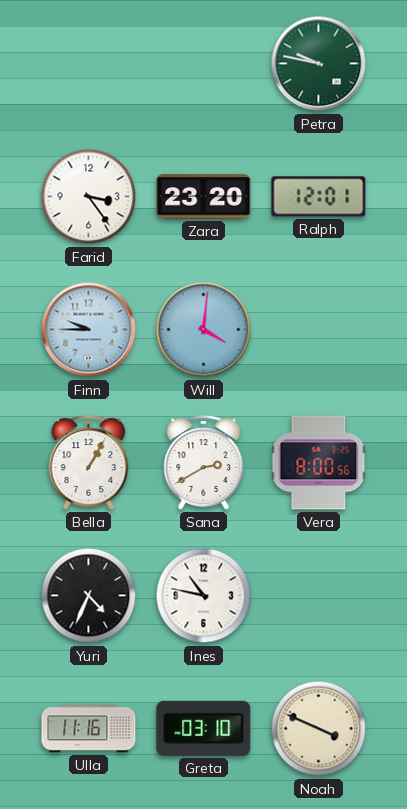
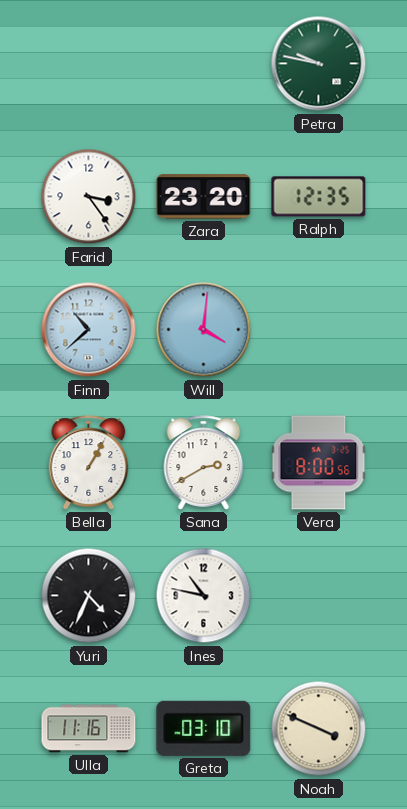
Ralph: 12:01 -> 12:35 (319, 197)
Finn: 9:45 -> 10:38 (89, 330)
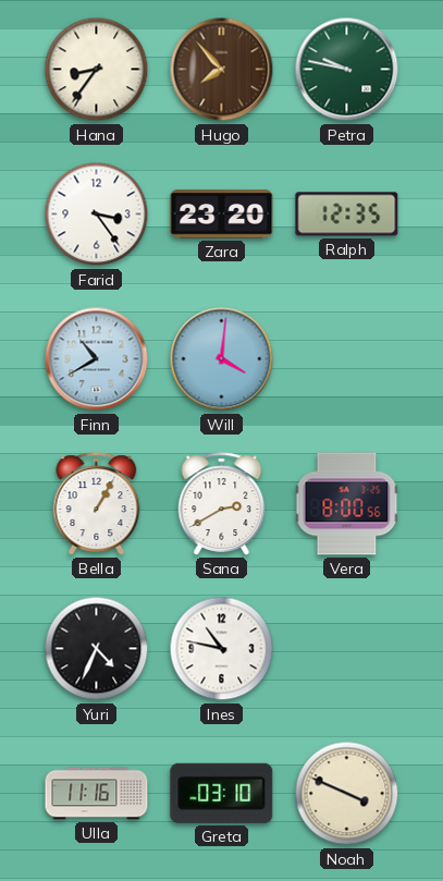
Hana: none -> 8:36 (97, 70)
Hugo: none -> 7:53 (222, 70)
Finn: 10:38 -> 10:40 (97, 359)
